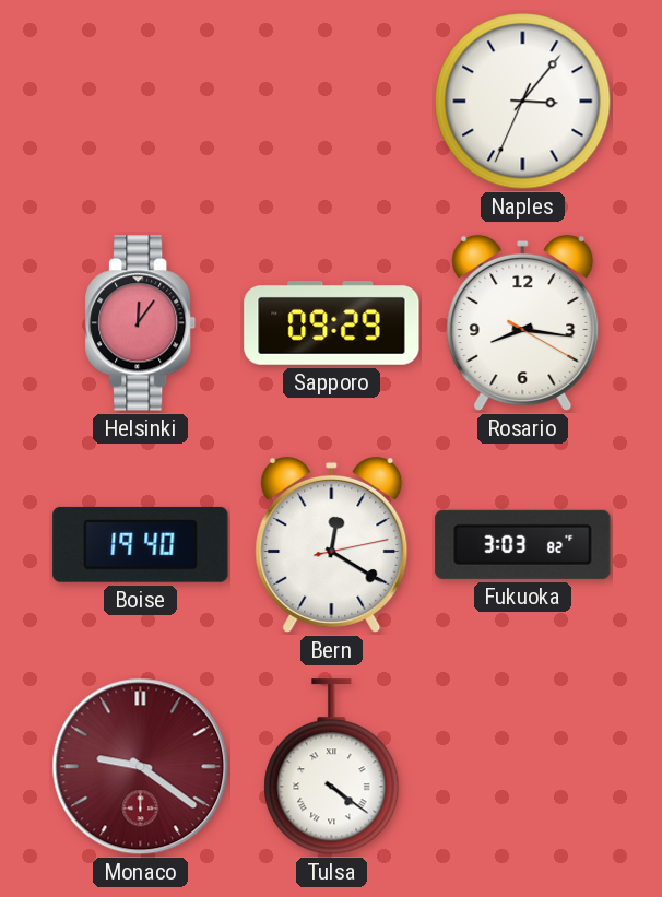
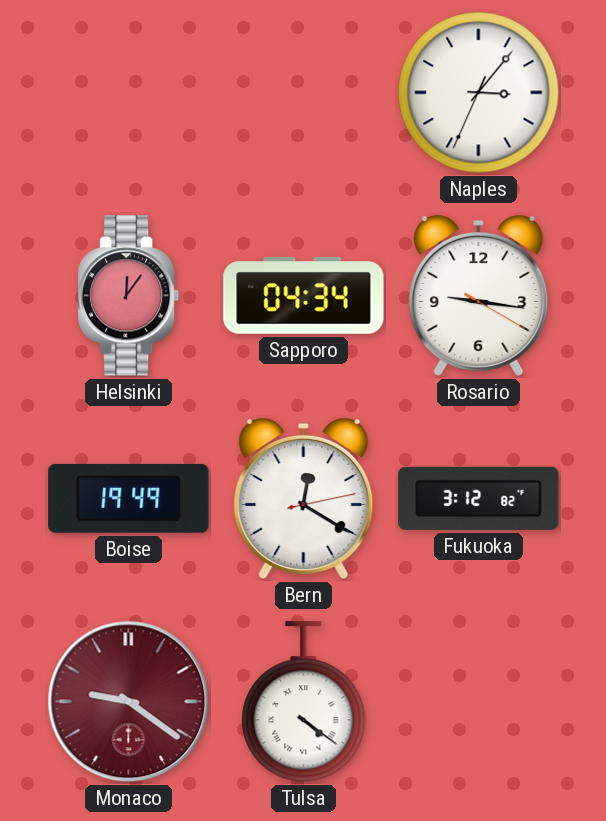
Sapporo: 09:29 -> 04:34 (304, 296)
Rosario: 8:16 -> 9:16 (479, 295)
Boise: 19:40 -> 19:49 (129, 498)
Fukuoka: 3:03 -> 3:12 (479, 498)
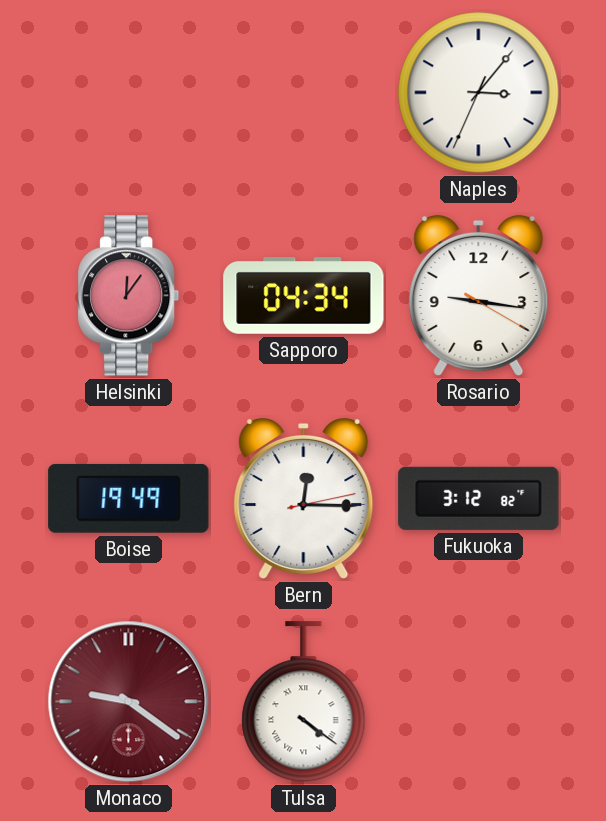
Bern: 12:20 -> 12:15 (304, 498)
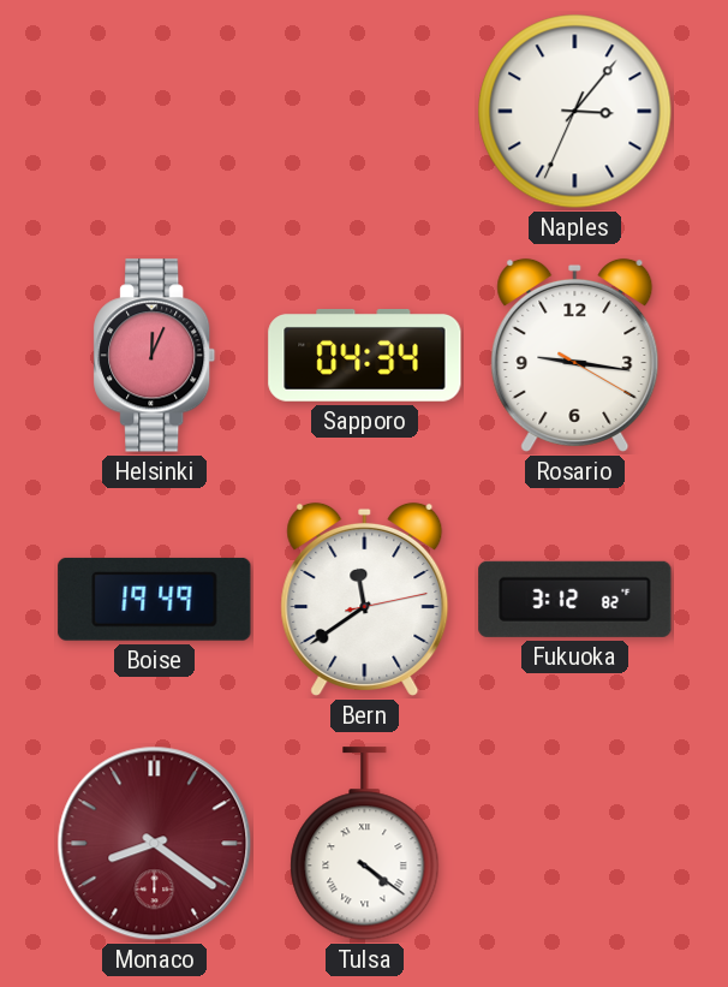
Helsinki: 12:06 -> 12:04 (155, 356)
Bern: 12:15 -> 11:39 (365, 599)
Monaco: 9:21 -> 8:21 (155, 844)
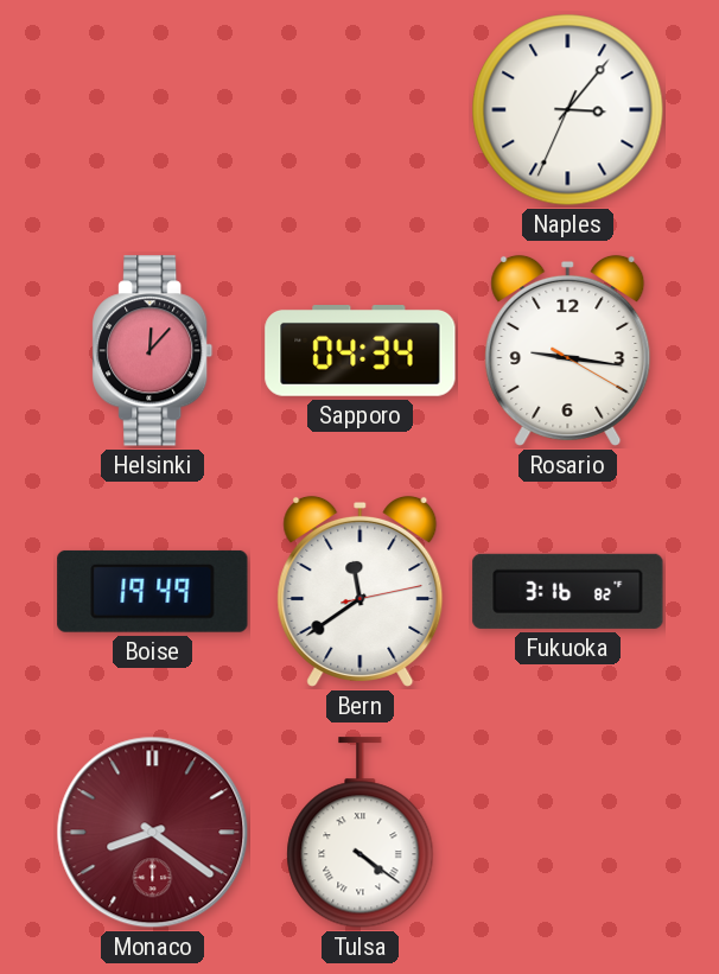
Helsinki: 12:04 -> 12:07 (153, 351)
Fukuoka: 3:12 -> 3:16 (568, 591)
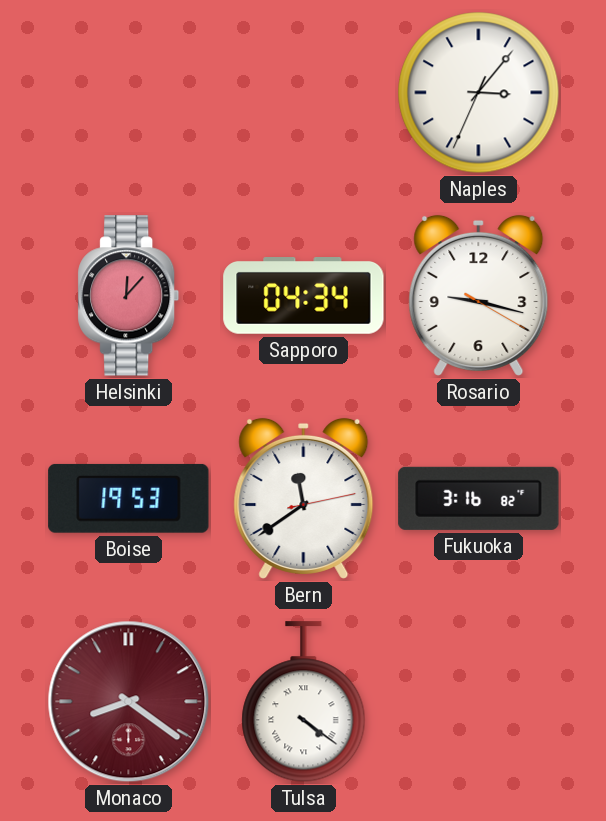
Rosario: 9:16 -> 9:17 (479, 295)
Boise: 19:49 -> 19:53 (129, 498)
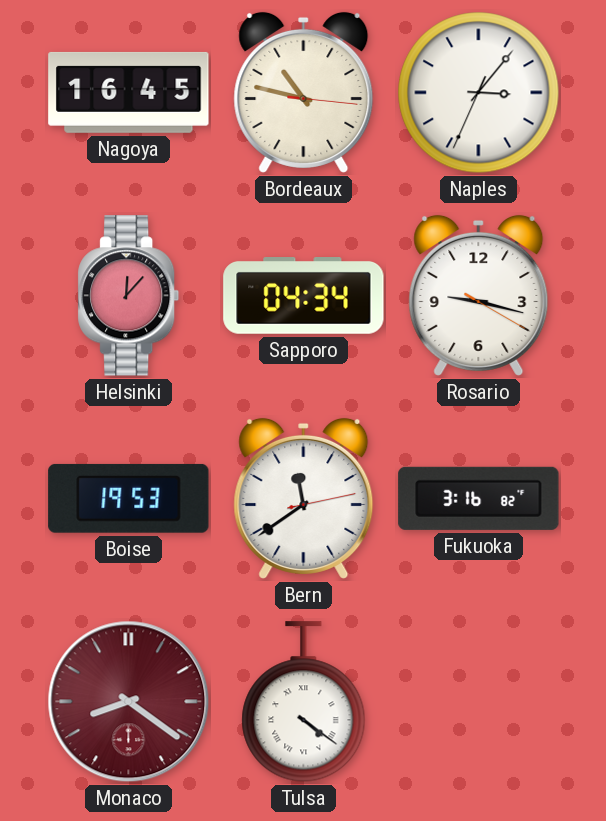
Nagoya: none -> 16:45 (129, 92)
Bordeaux: none -> 10:47 (304, 92)
